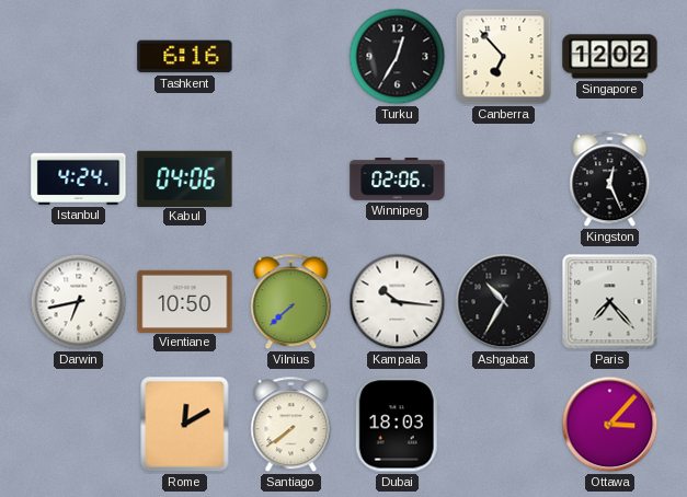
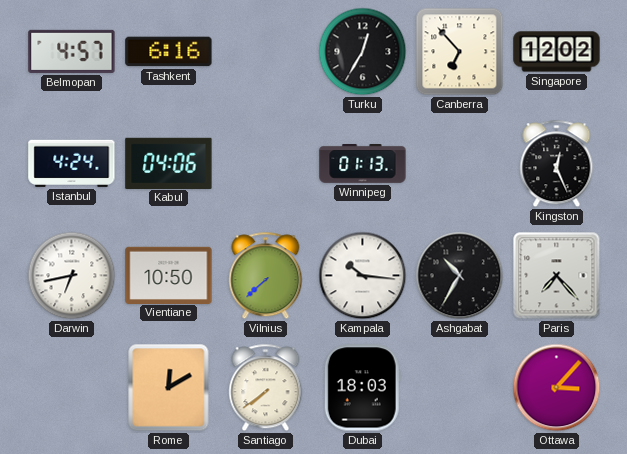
Belmopan: none -> 4:57 (72, 51)
Winnipeg: 02:06 -> 01:13 (363, 164)
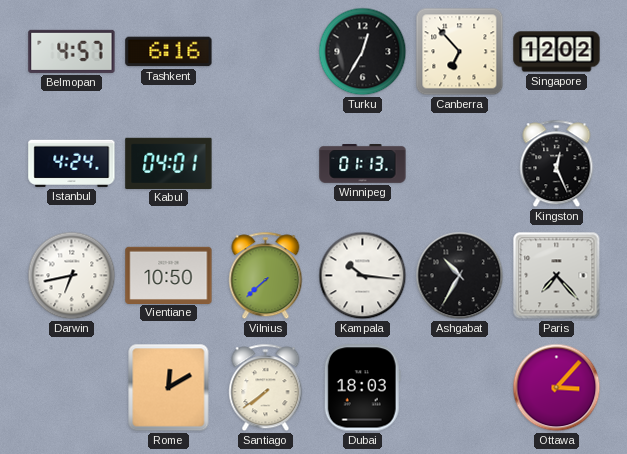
Kabul: 04:06 -> 04:01 (169, 163)
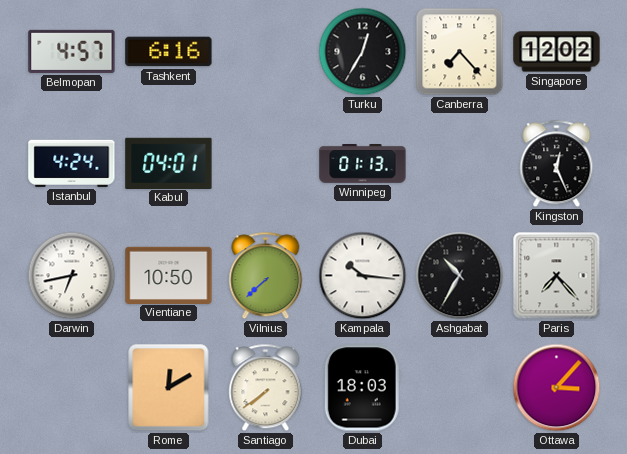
Canberra: 6:53 -> 7:23 (460, 52)
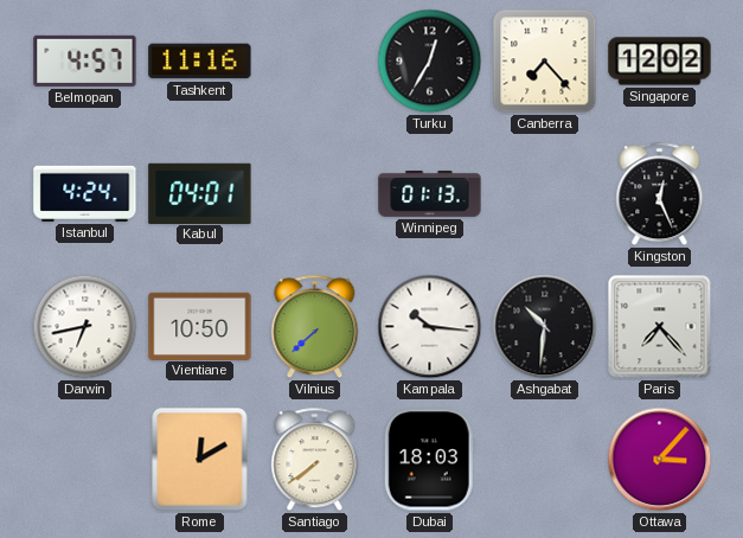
Tashkent: 6:16 -> 11:16 (200, 62)
Ashgabat: 10:35 -> 10:31 (545, 327)
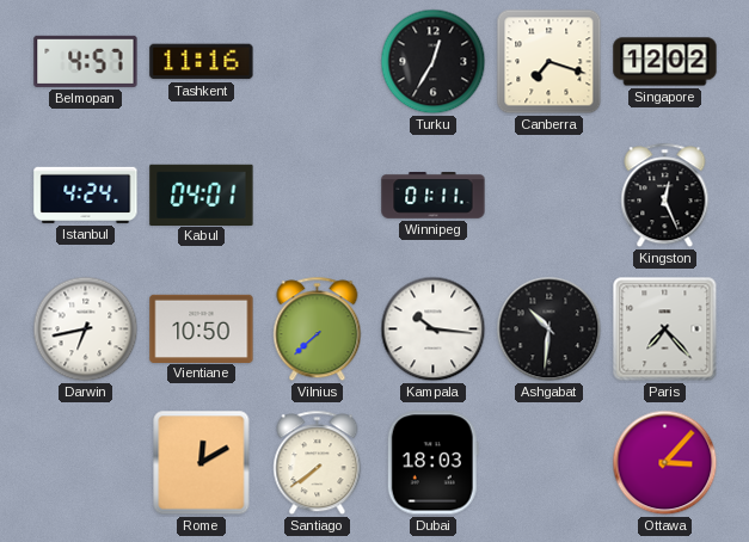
Canberra: 7:23 -> 7:18 (550, 62)
Winnipeg: 01:13 -> 01:11 (434, 196)
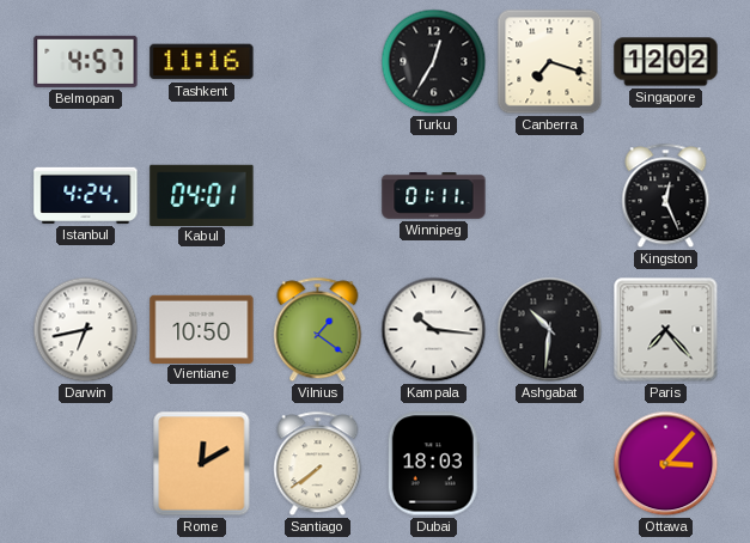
Vilnius: 7:38 -> 1:21 (318, 330)
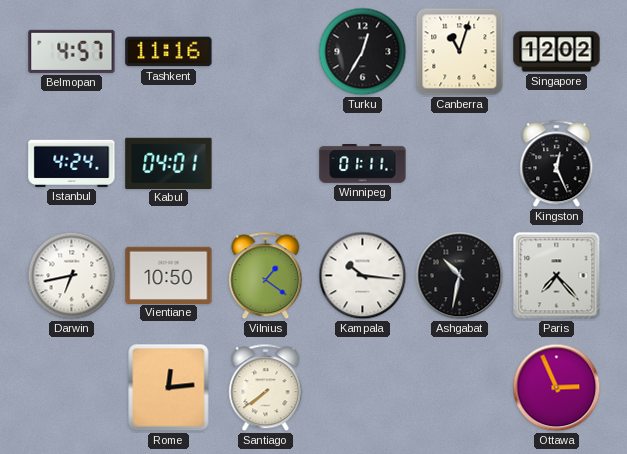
Canberra: 7:18 -> 11:03 (460, 52)
Ashgabat: 10:31 -> 10:32 (460, 276)
Rome: 12:10 -> 12:14 (169, 388)
Dubai: 18:03 -> none (433, 464)
Ottawa: 3:07 -> 2:56 (557, 388)
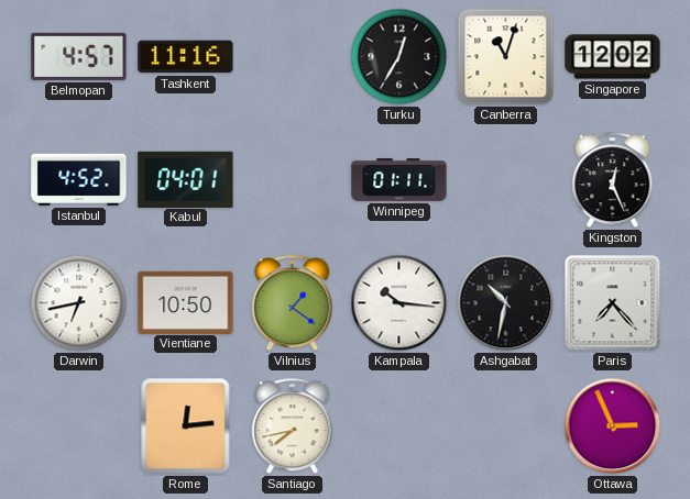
Istanbul: 4:24 -> 4:52 (79, 179)
Santiago: 7:39 -> 7:43 (293, 426)
